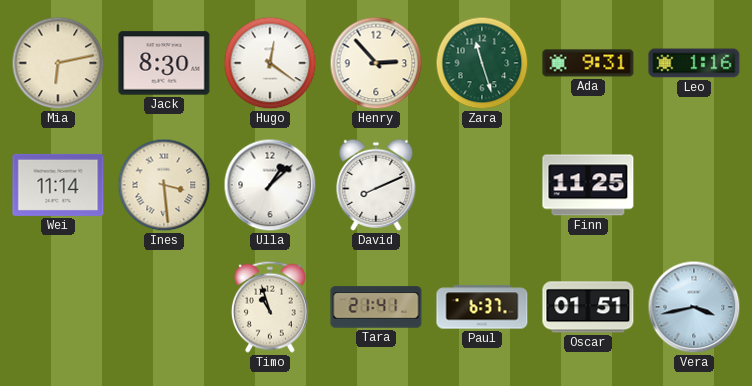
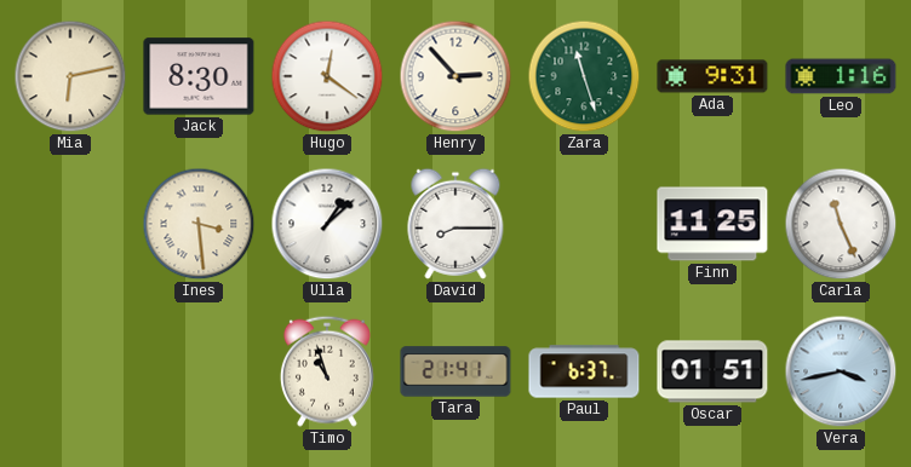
Wei: 11:14 -> none (58, 185)
David: 8:11 -> 8:15 (456, 224)
Carla: none -> 11:26 (841, 224)
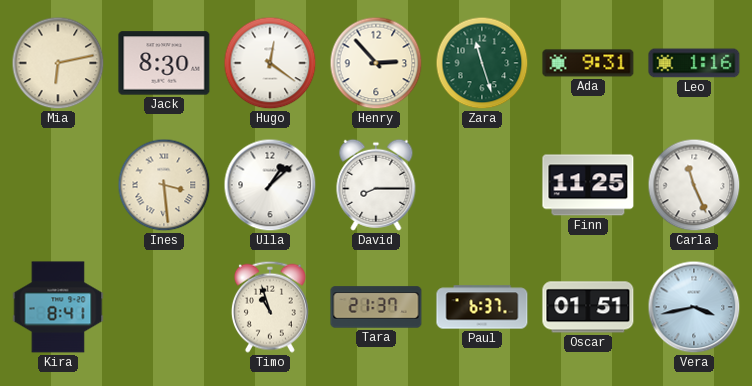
Kira: none -> 8:41 (58, 307)
Tara: 21:41 -> 21:37 (376, 307)
